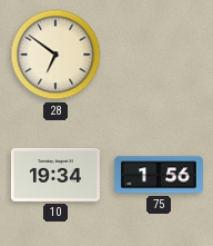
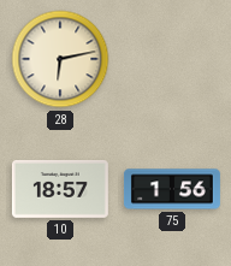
28: 6:51 -> 6:13 (60, 59)
10: 19:34 -> 18:57 (60, 190)
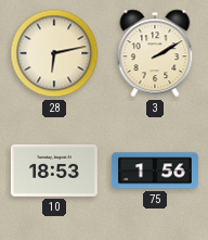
3: none -> 2:10 (155, 53)
10: 18:57 -> 18:53 (54, 172)
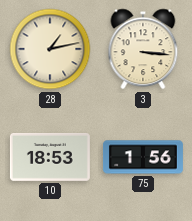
28: 6:13 -> 1:13 (50, 49)
3: 2:10 -> 3:16 (143, 49)
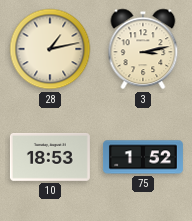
3: 3:16 -> 3:13 (143, 49)
75: 1:56 -> 1:52 (143, 157)
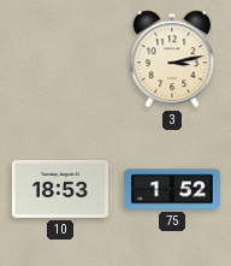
28: 1:13 -> none (50, 49)
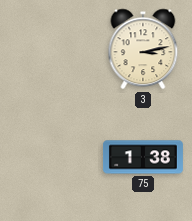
10: 18:53 -> none (60, 190)
75: 1:52 -> 1:38 (143, 157)
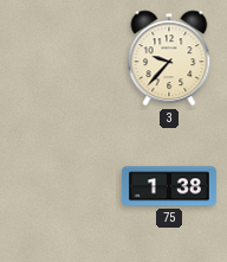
3: 3:13 -> 9:37 (169, 58)
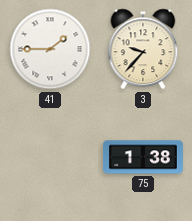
41: none -> 1:45 (50, 49)
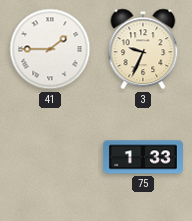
3: 9:37 -> 9:34 (143, 49)
75: 1:38 -> 1:33 (143, 157)
